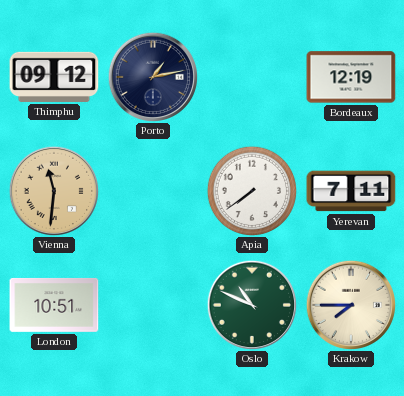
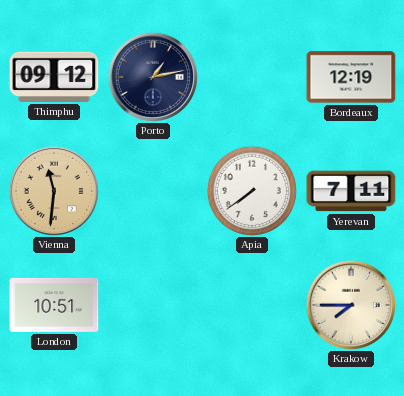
Oslo: 10:49 -> none (251, 304)
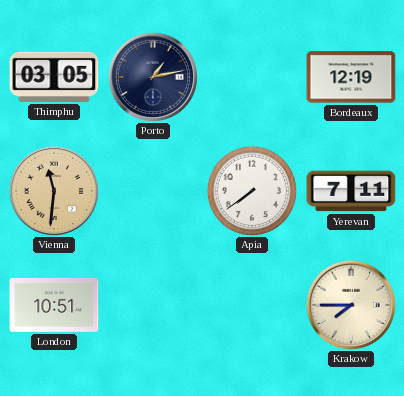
Thimphu: 09:12 -> 03:05 (54, 77)
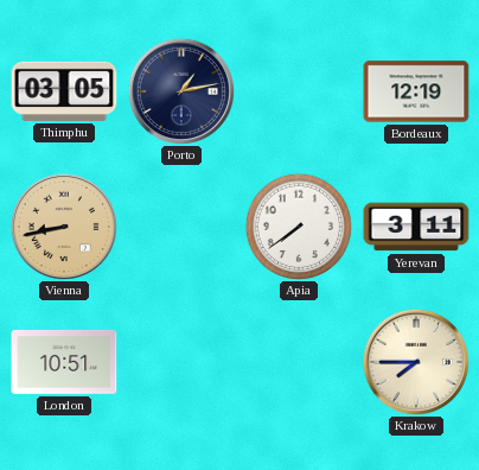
Vienna: 11:31 -> 8:43 (63, 226)
Yerevan: 7:11 -> 3:11 (416, 227)
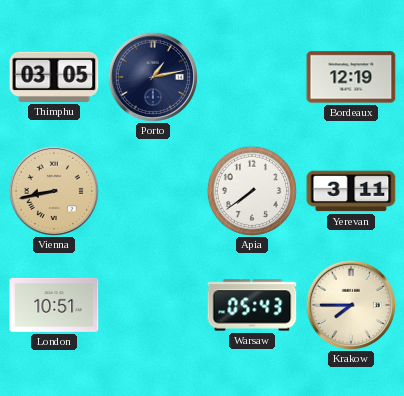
Warsaw: none -> 05:43 (252, 305)
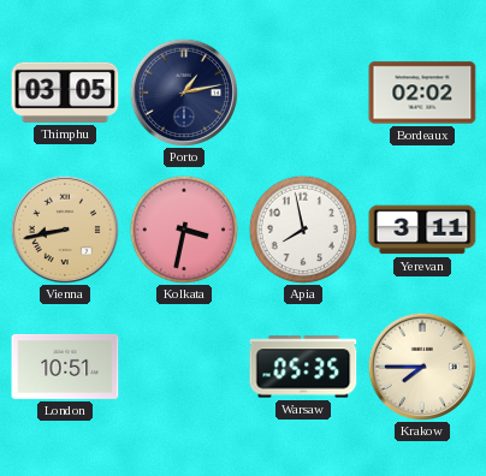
Bordeaux: 12:19 -> 02:02 (422, 93)
Kolkata: none -> 3:32 (183, 228)
Apia: 7:39 -> 7:58 (302, 228)
Warsaw: 05:43 -> 05:35 (303, 367)
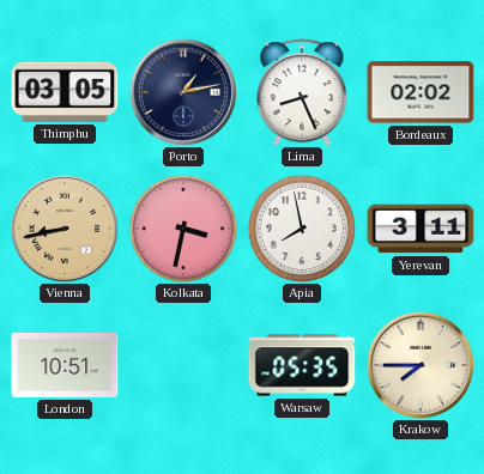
Lima: none -> 8:26 (302, 92)
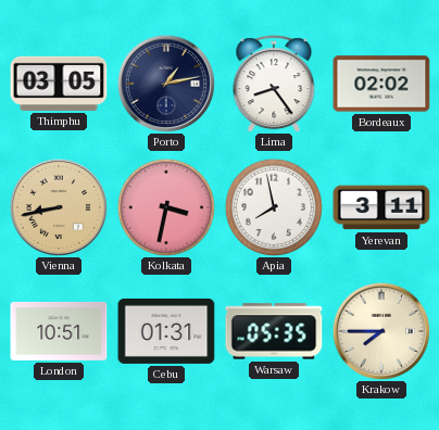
Lima: 8:26 -> 8:24 (274, 84)
Cebu: none -> 01:31 (166, 331)
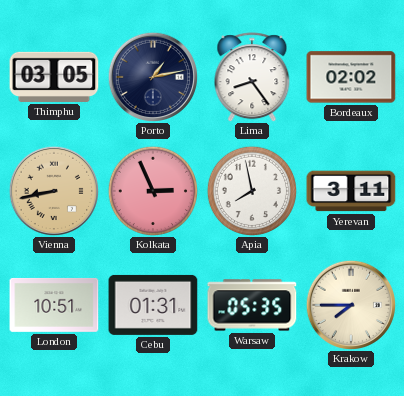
Kolkata: 3:32 -> 2:56 (152, 190)
